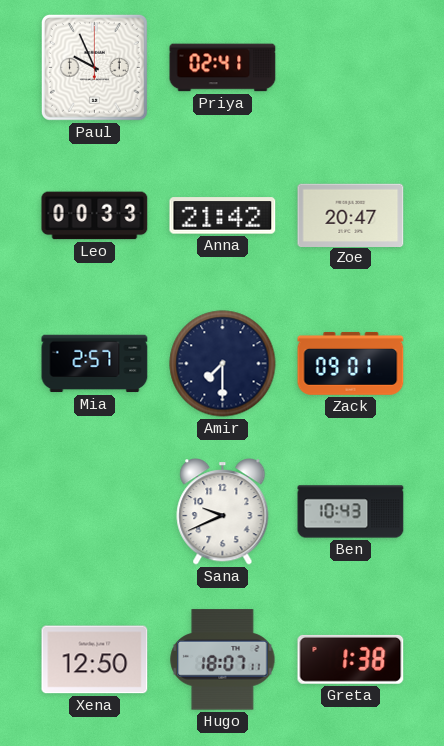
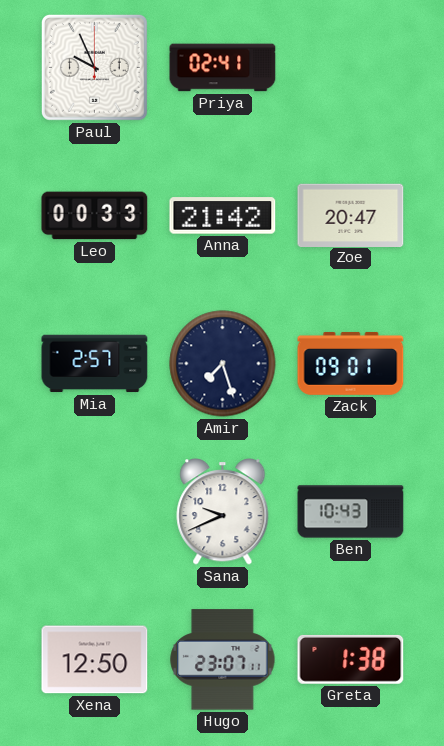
Amir: 7:30 -> 7:27 (223, 364)
Hugo: 18:07 -> 23:07 (223, 660)
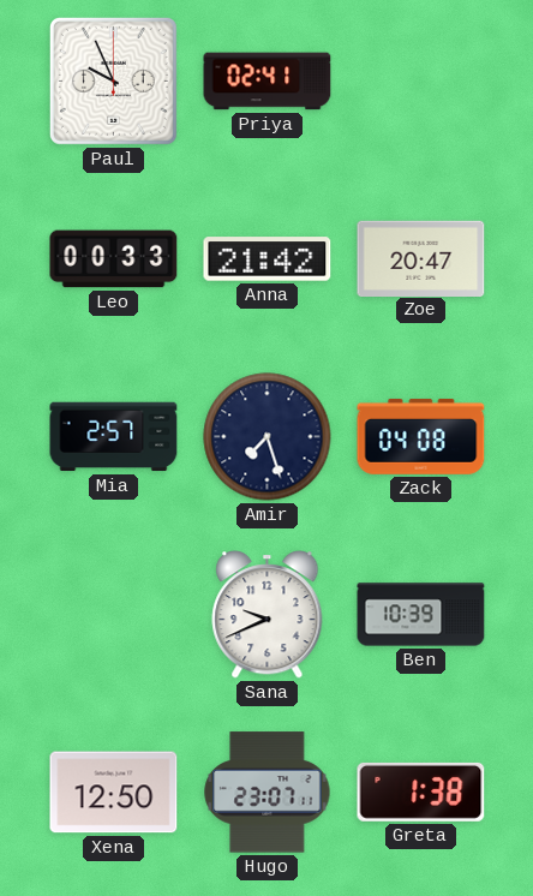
Zack: 09:01 -> 04:08 (421, 436)
Ben: 10:43 -> 10:39 (421, 615)
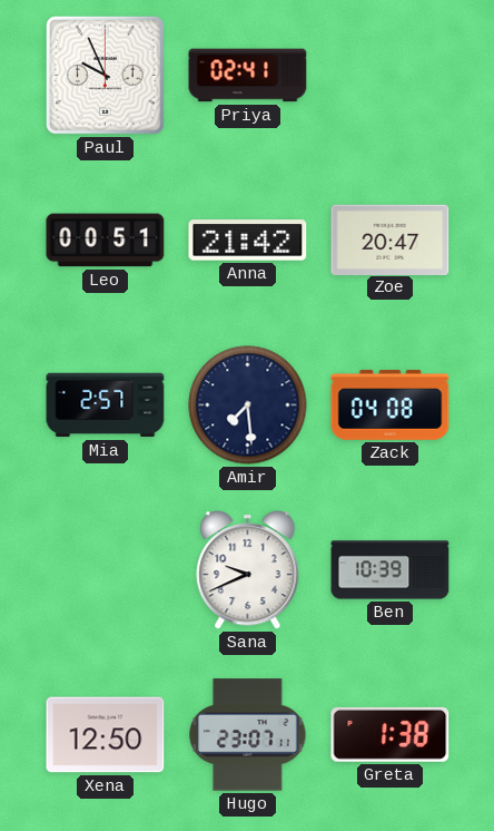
Leo: 00:33 -> 00:51 (106, 241)
Amir: 7:27 -> 7:29 (248, 405)
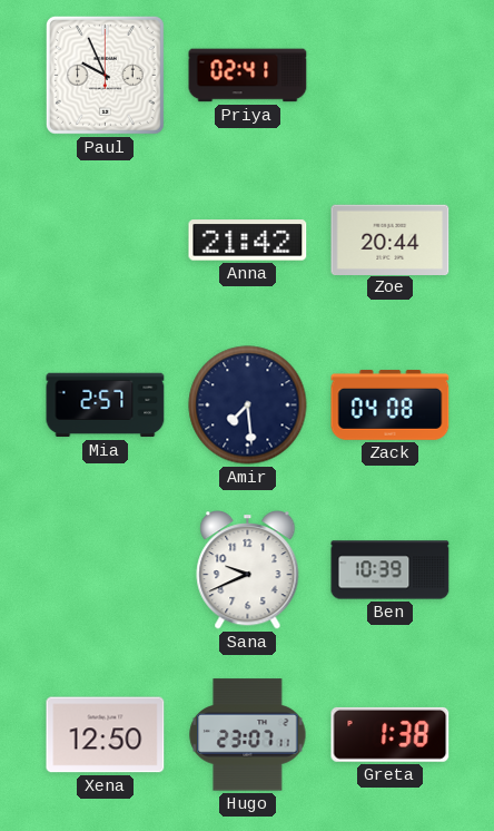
Leo: 00:51 -> none (106, 241)
Zoe: 20:47 -> 20:44 (391, 239)
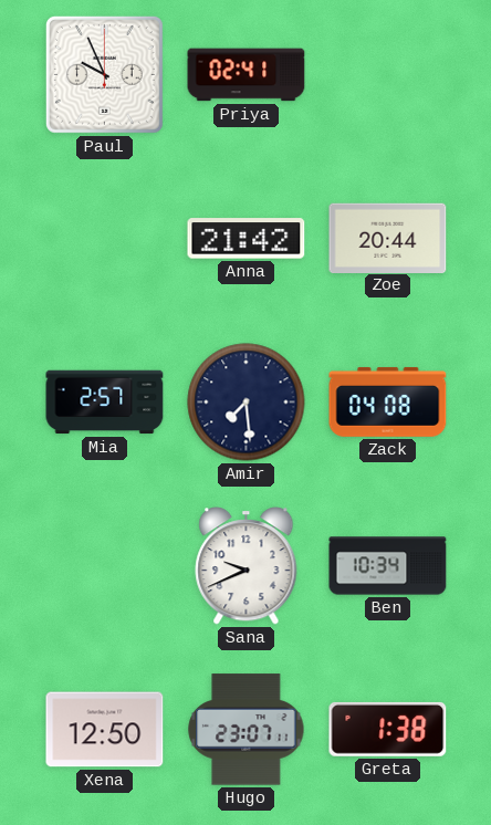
Ben: 10:39 -> 10:34 (388, 566)
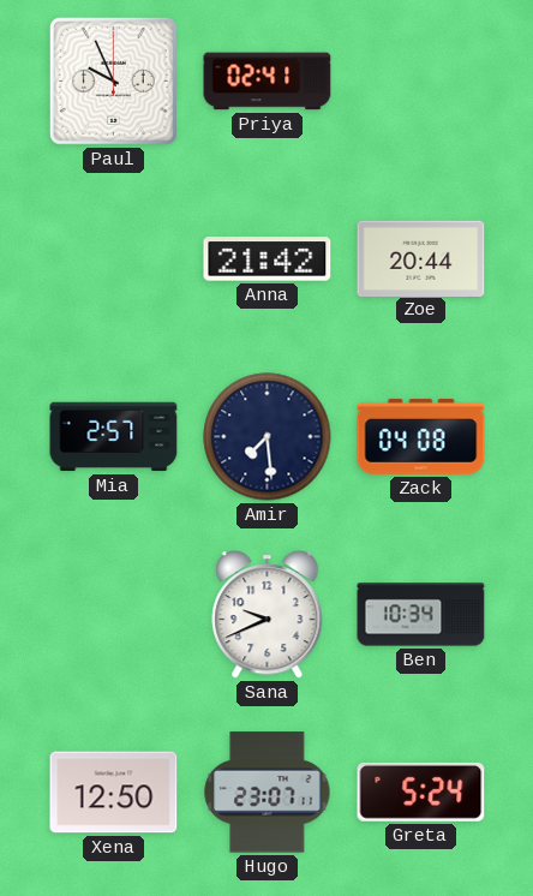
Greta: 1:38 -> 5:24 (421, 792)
